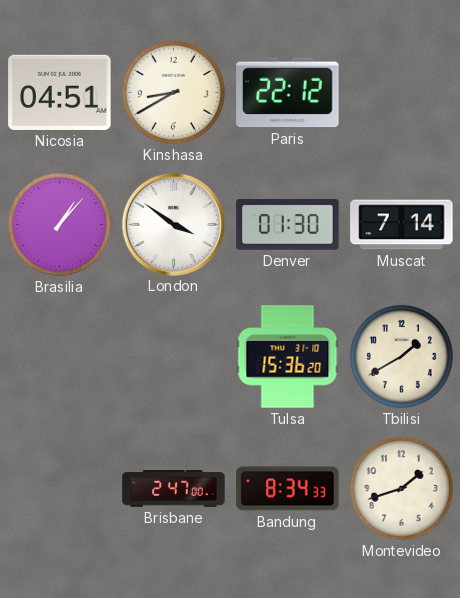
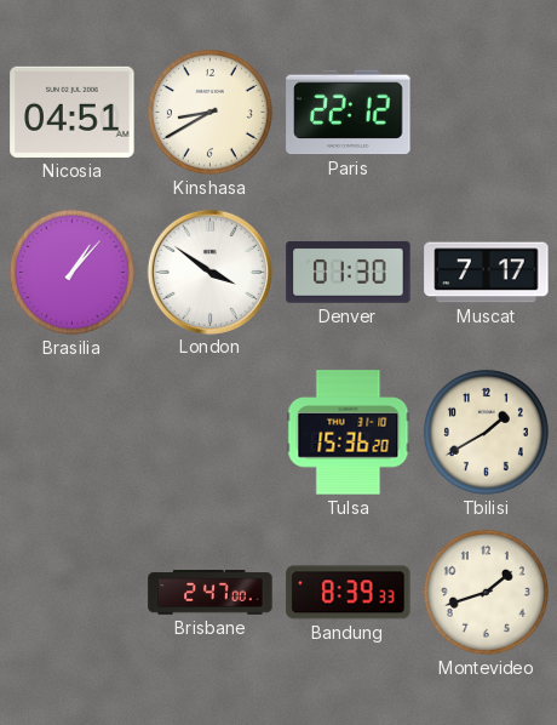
Muscat: 7:14 -> 7:17 (487, 273)
Bandung: 8:34 -> 8:39 (349, 593)
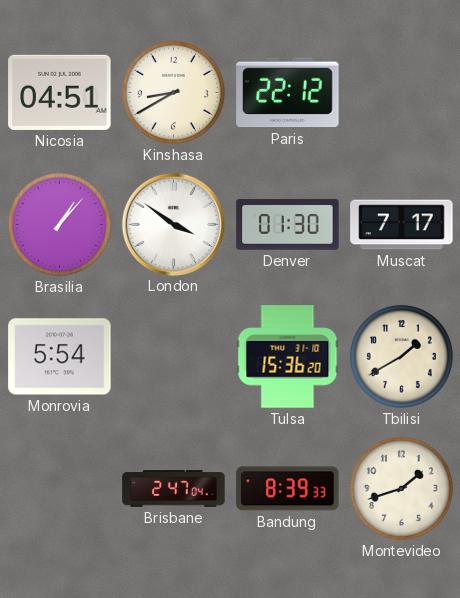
Monrovia: none -> 5:54 (60, 357)
Brisbane: 2:47:00 -> 2:47:04 (174, 489)
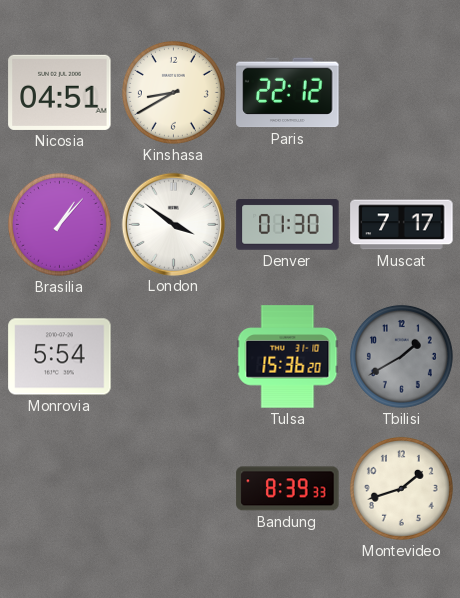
Tbilisi dial: cream -> grey (401, 356)
Brisbane: 2:47 -> none (174, 489)
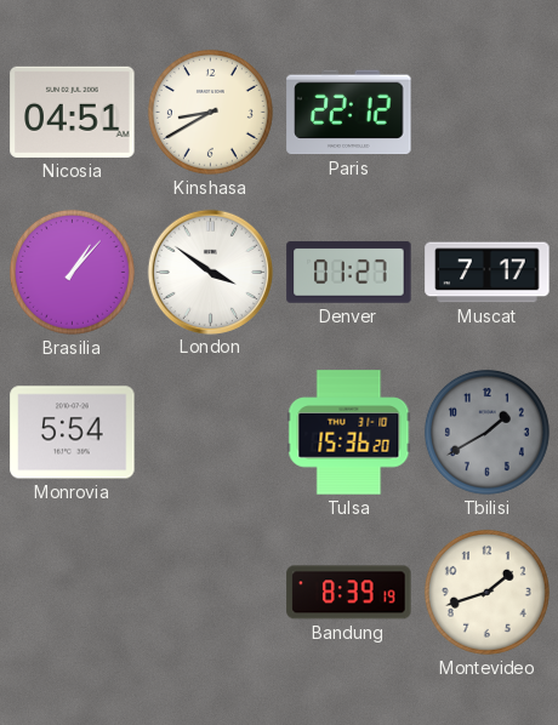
Denver: 01:30 -> 01:27 (349, 273)
Bandung: 8:39:33 -> 8:39:19 (349, 593)
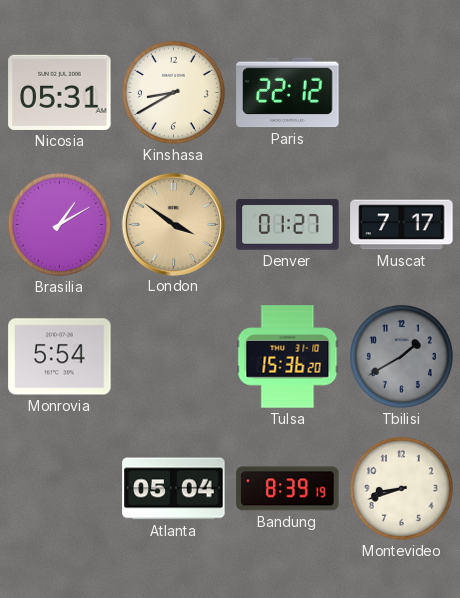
Nicosia: 04:51 -> 05:31 (60, 92)
Brasilia: 1:07 -> 1:10 (59, 224)
London dial: white -> champagne (173, 224)
Atlanta: none -> 05:04 (174, 489)
Montevideo: 1:42 -> 8:42 (401, 488)
